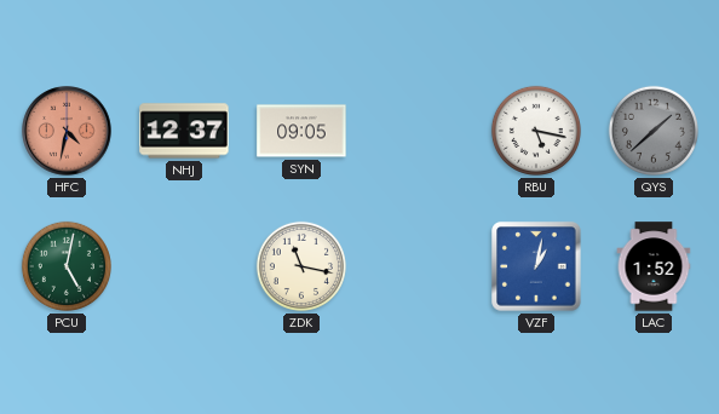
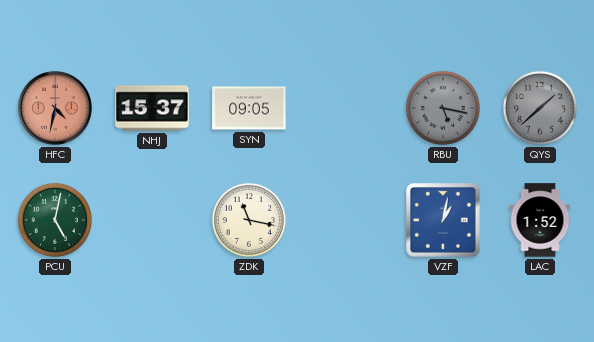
NHJ: 12:37 -> 15:37 (152, 108)
RBU dial: white -> grey (443, 108)
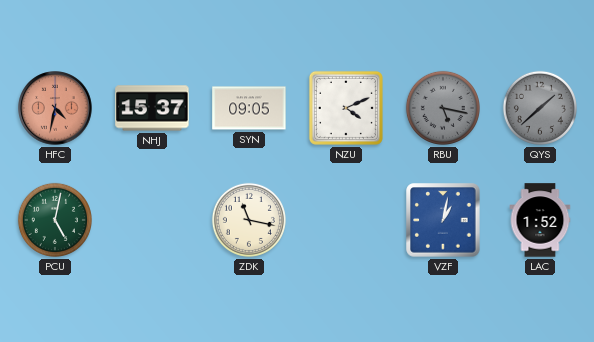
NZU: none -> 4:11 (346, 108)
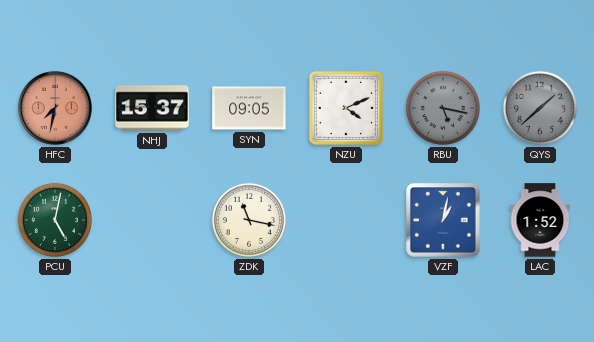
HFC: 4:32 -> 7:32 (55, 108)
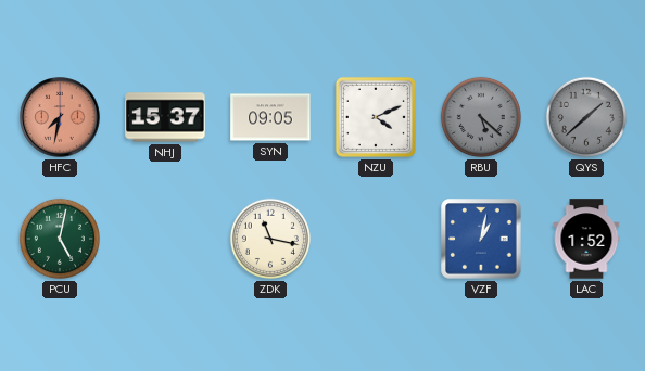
RBU: 5:17 -> 5:22 (481, 117)
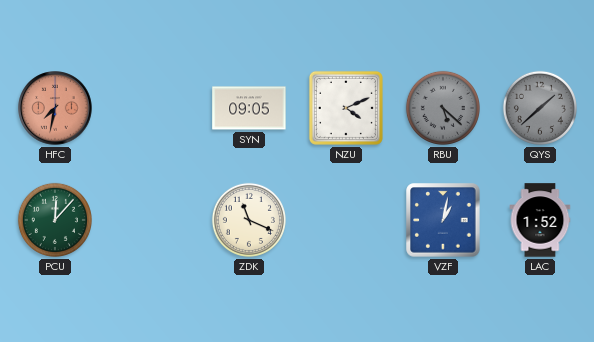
NHJ: 15:37 -> none (165, 117)
PCU: 5:02 -> 12:07 (55, 220)
ZDK: 11:17 -> 11:19 (249, 220)
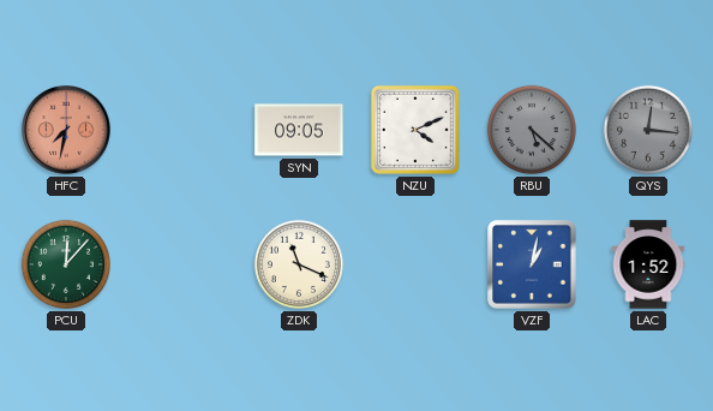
QYS: 1:38 -> 12:16 (648, 130)
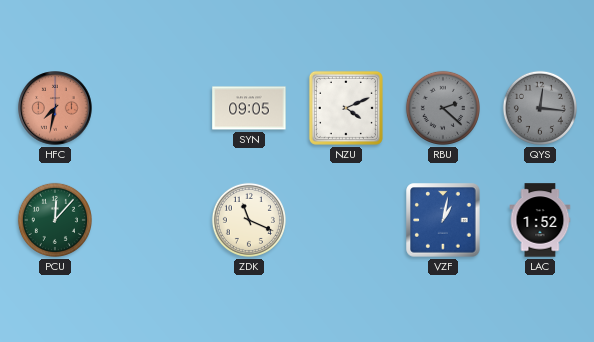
RBU: 5:22 -> 2:22 (443, 108)
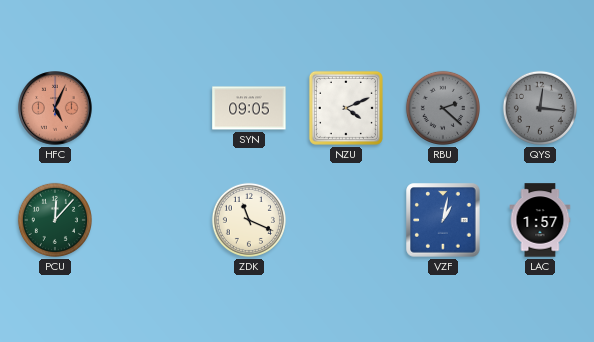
HFC: 7:32 -> 5:04 (55, 108)
LAC: 1:52 -> 1:57 (540, 220)
